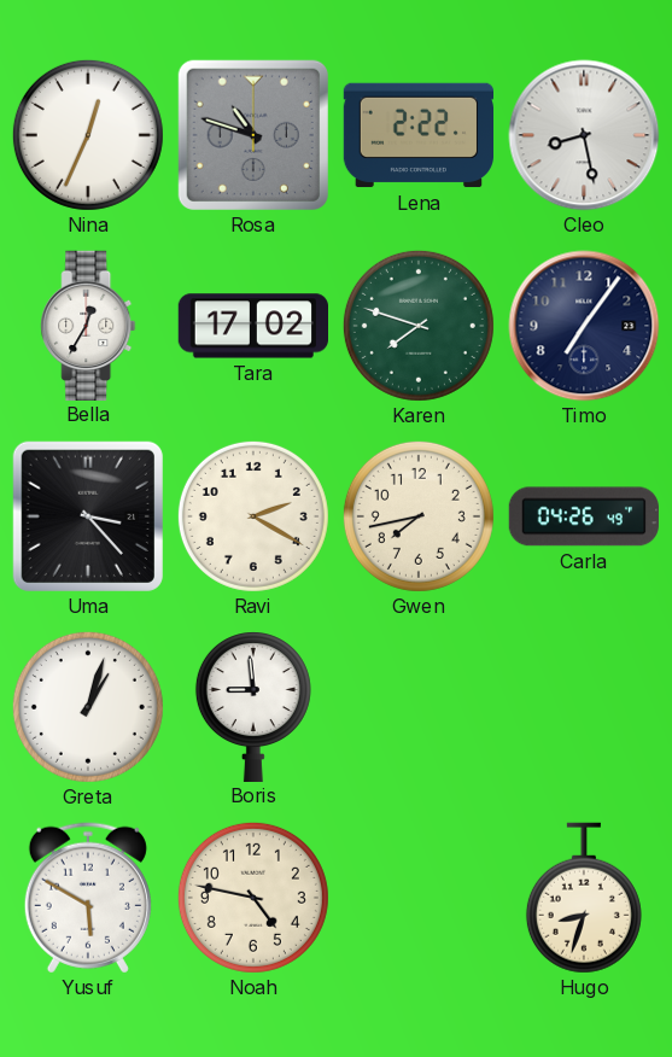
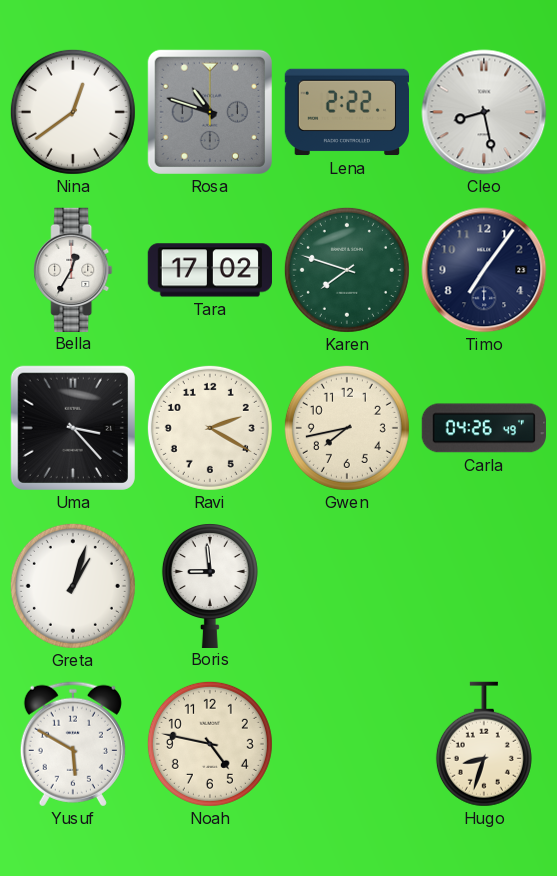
Nina: 12:34 -> 12:39 (73, 112)
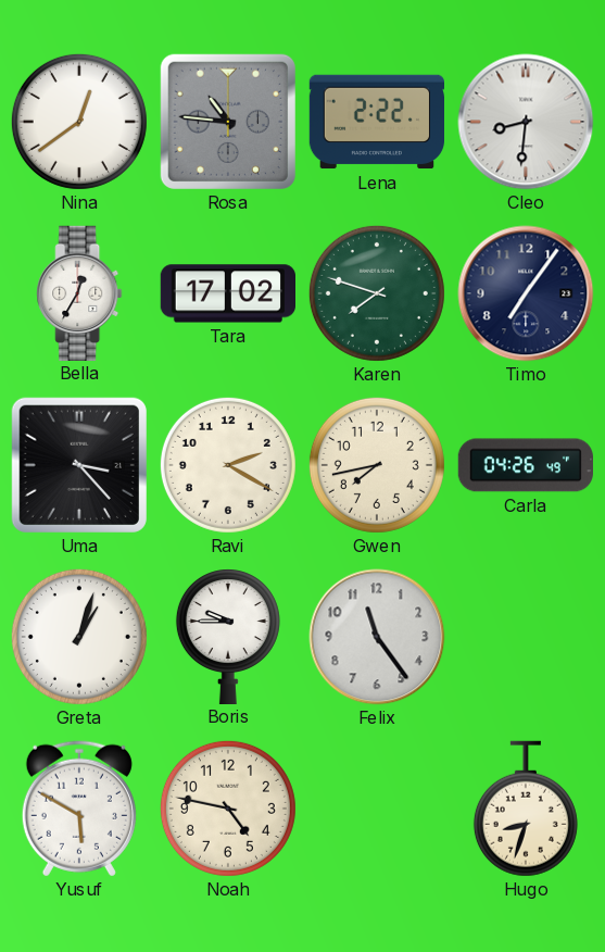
Rosa: 10:48 -> 10:46 (228, 122)
Cleo: 8:28 -> 8:31 (526, 122)
Boris: 8:59 -> 9:45 (228, 636)
Felix: none -> 11:24 (377, 637)
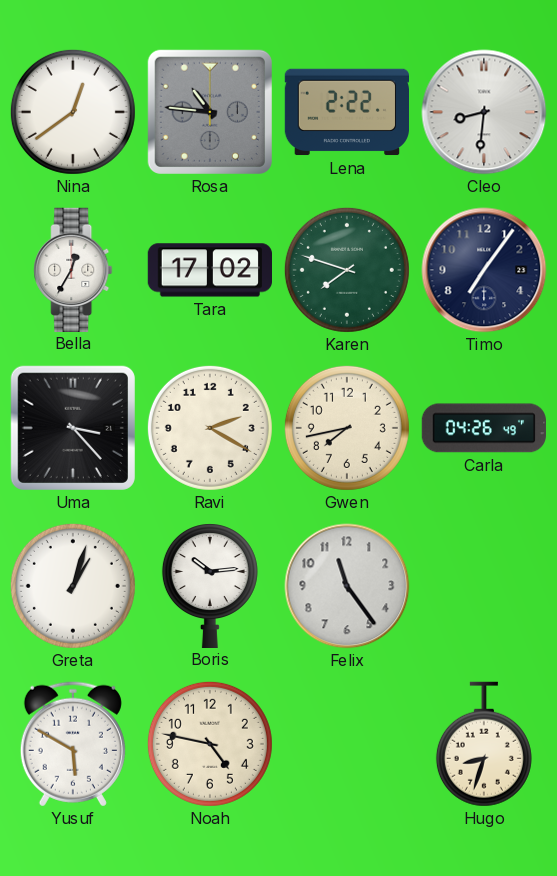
Boris: 9:45 -> 10:14 (210, 585)
